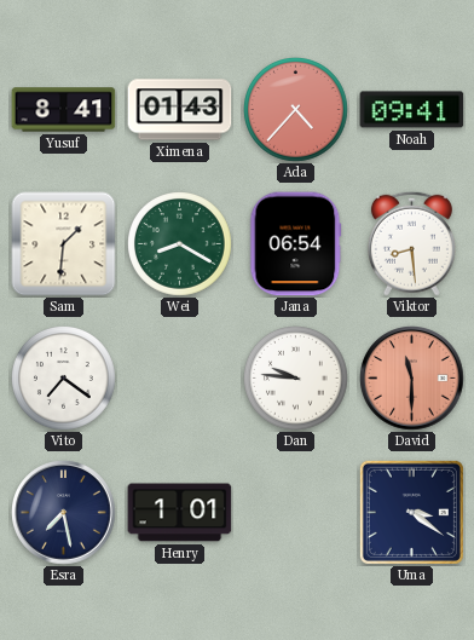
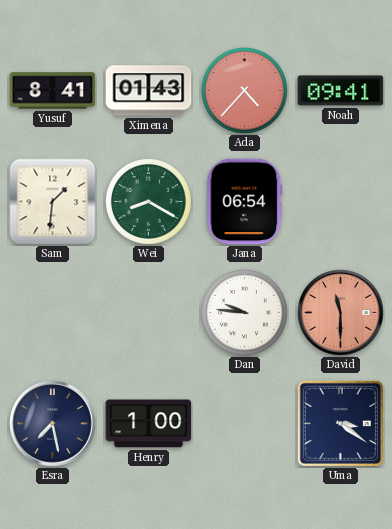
Viktor: 8:29 -> none (411, 243)
Vito: 7:21 -> none (64, 379)
Henry: 1:01 -> 1:00 (149, 424)
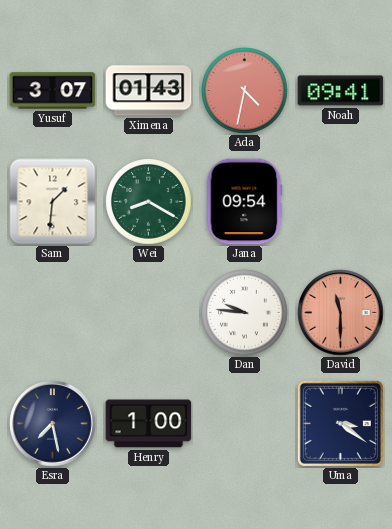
Yusuf: 8:41 -> 3:07 (53, 91)
Ada: 4:37 -> 4:32 (245, 91)
Jana: 06:54 -> 09:54 (245, 202)
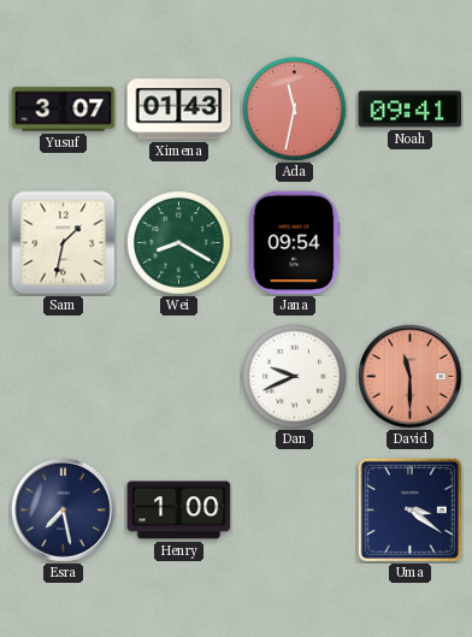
Ada: 4:32 -> 11:32 (295, 110)
Sam: 1:31 -> 1:32 (64, 243)
Dan: 9:46 -> 9:41 (295, 377)
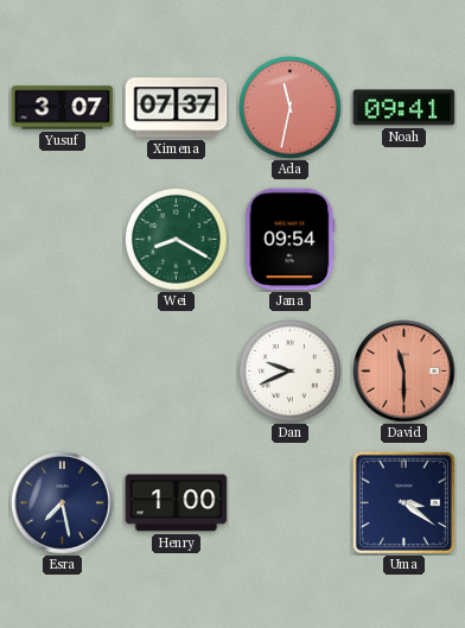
Ximena: 01:43 -> 07:37 (177, 108)
Sam: 1:32 -> none (64, 243)
